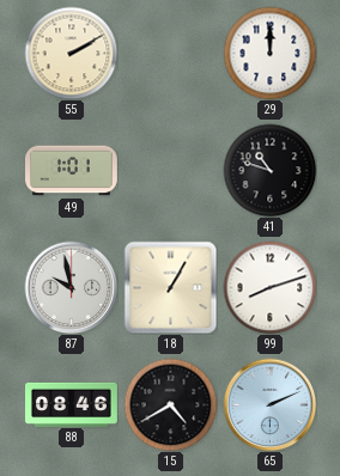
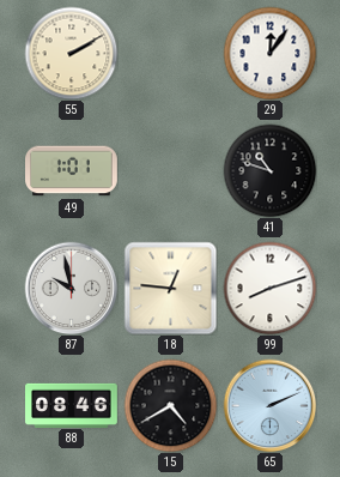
29: 12:00 -> 12:06 (269, 53)
18: 1:05 -> 12:46 (170, 288)
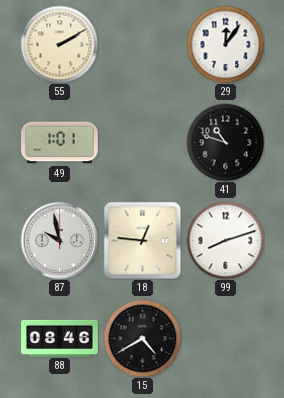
65: 2:11 -> none (269, 405)
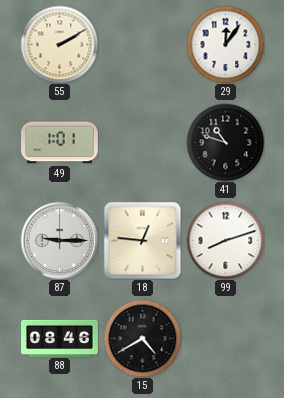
87: 9:58 -> 9:15 (59, 240)
